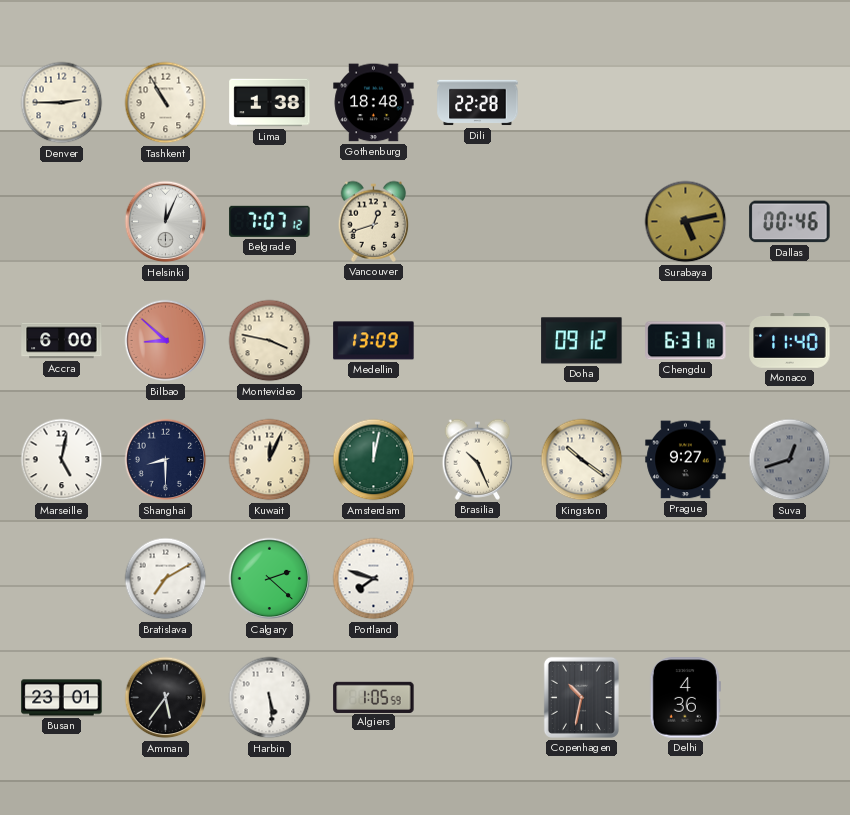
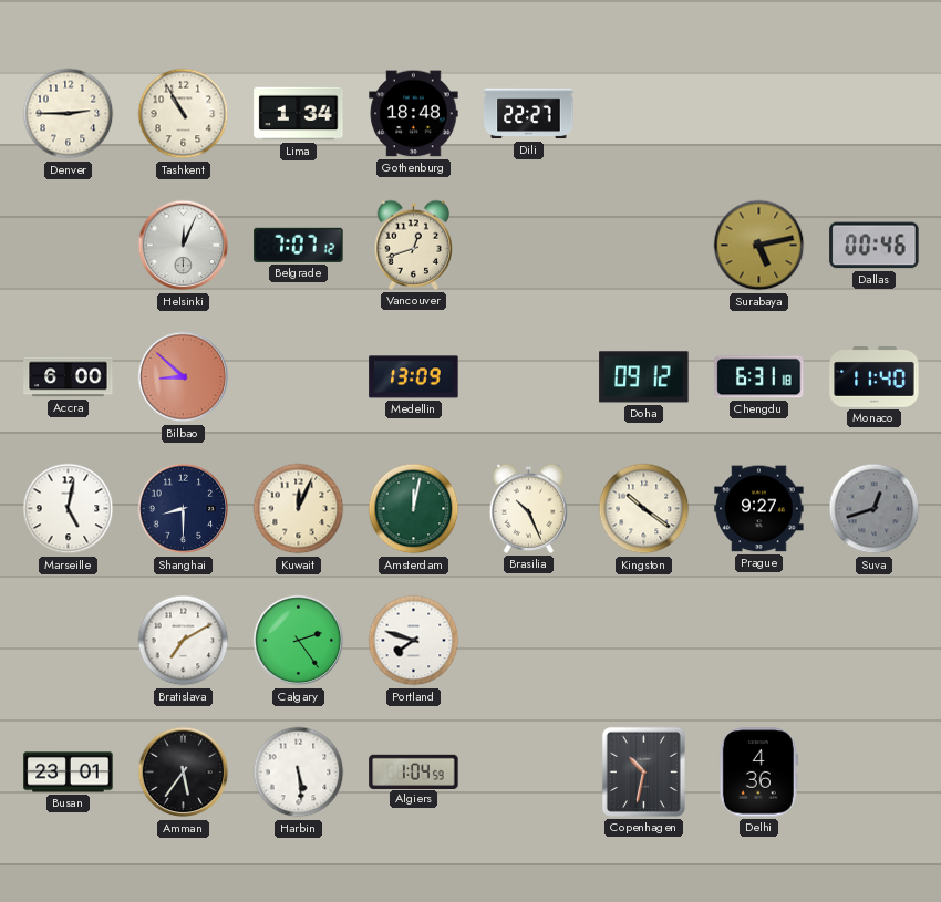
Lima: 1:38 -> 1:34 (299, 114)
Dili: 22:28 -> 22:27 (529, 114)
Montevideo: 3:47 -> none (270, 341)
Calgary: 2:22 -> 2:24 (299, 641)
Algiers: 1:05 -> 1:04 (414, 771)
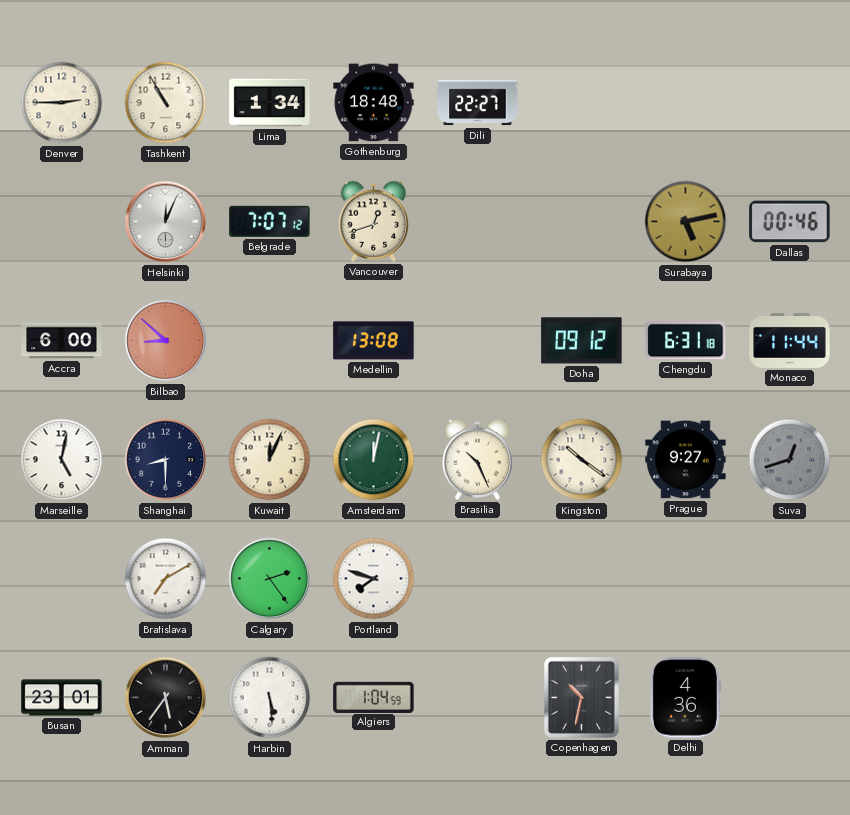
Medellin: 13:09 -> 13:08 (374, 341)
Monaco: 11:40 -> 11:44 (790, 341)
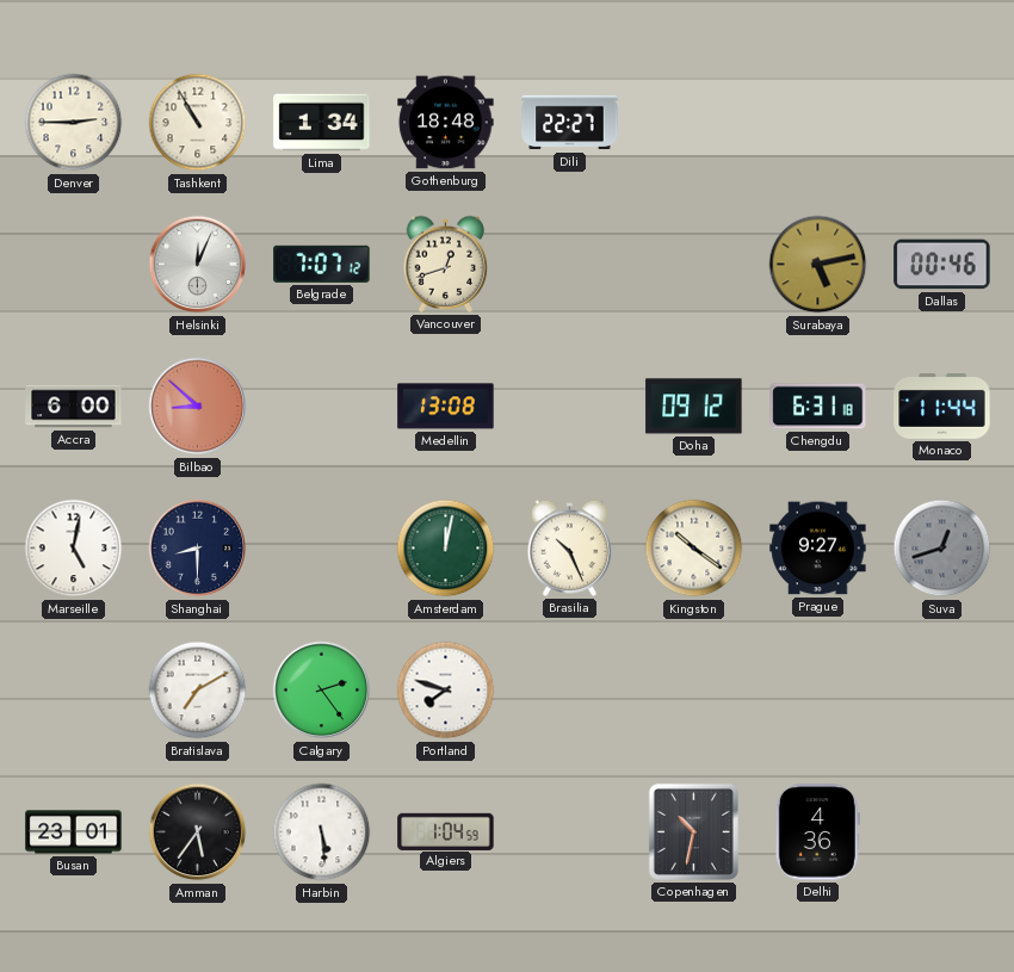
Kuwait: 12:04 -> none (270, 460)
